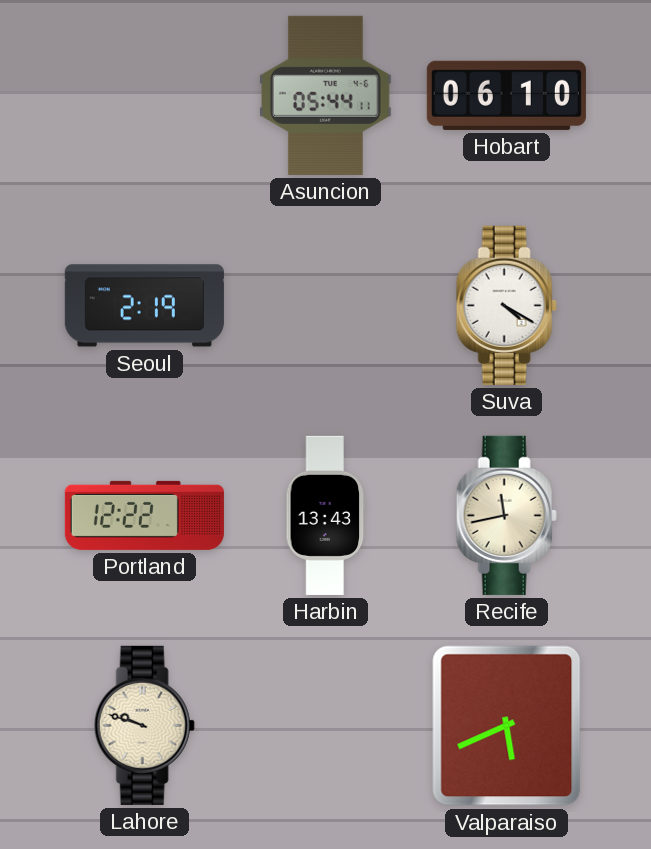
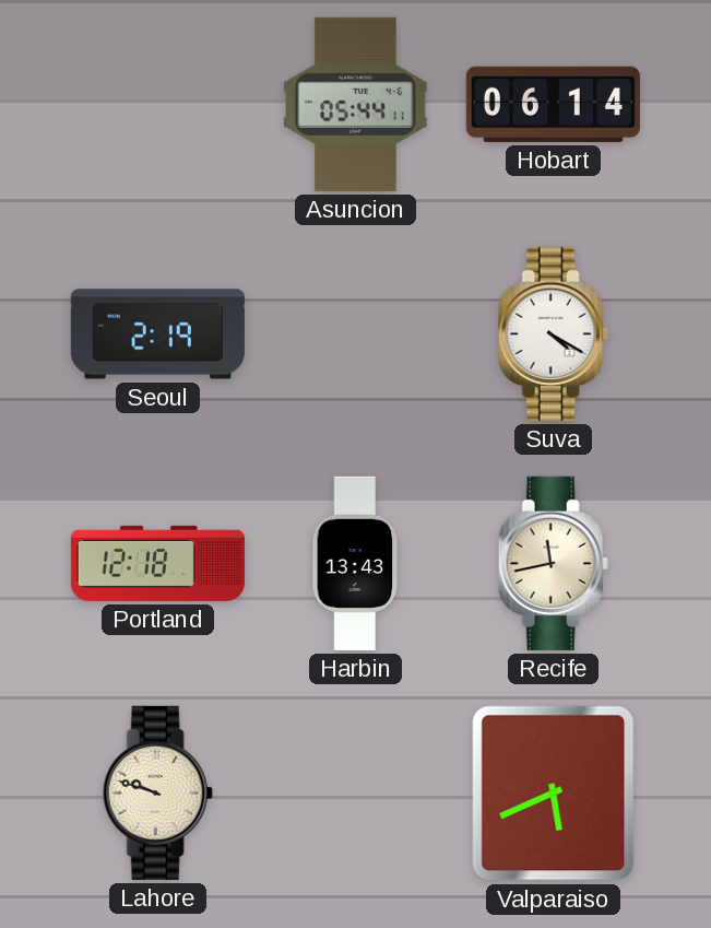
Hobart: 06:10 -> 06:14 (553, 104)
Portland: 12:22 -> 12:18 (157, 563)
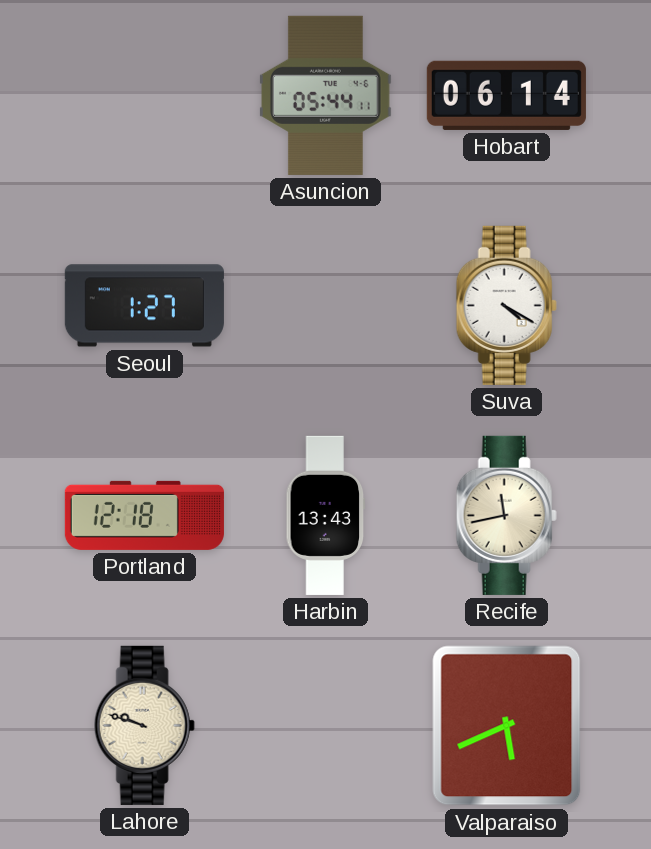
Seoul: 2:19 -> 1:27 (144, 306)
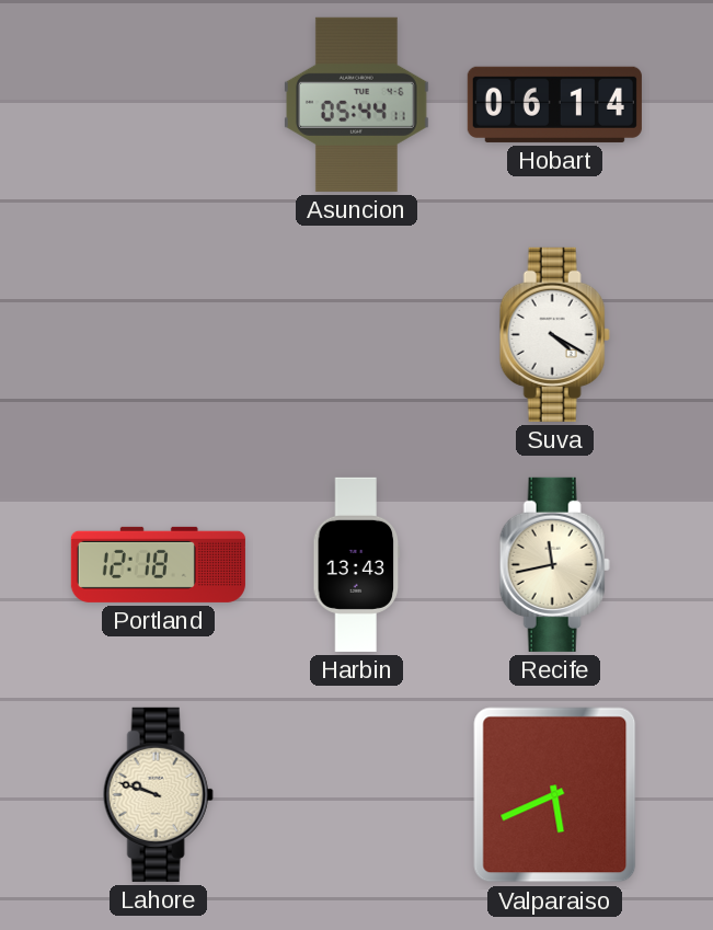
Seoul: 1:27 -> none (144, 306)
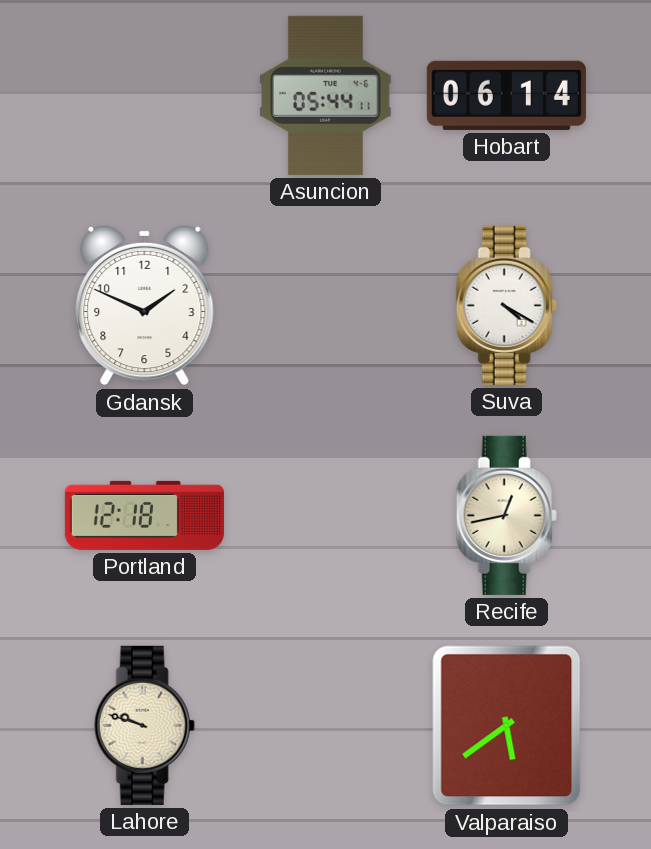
Gdansk: none -> 1:49 (145, 305)
Harbin: 13:43 -> none (357, 564)
Recife: 11:43 -> 12:43 (506, 515)
Valparaiso: 5:41 -> 5:39 (507, 726)
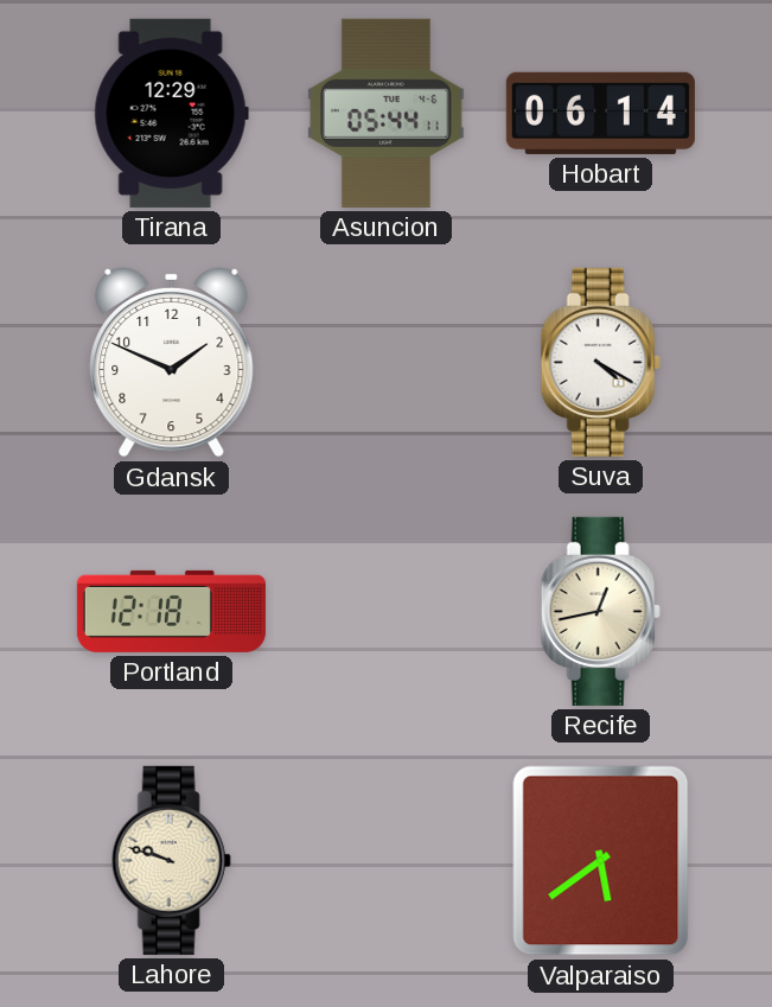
Tirana: none -> 12:29 (171, 113)
